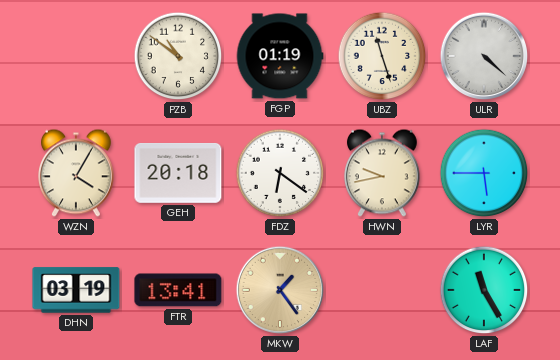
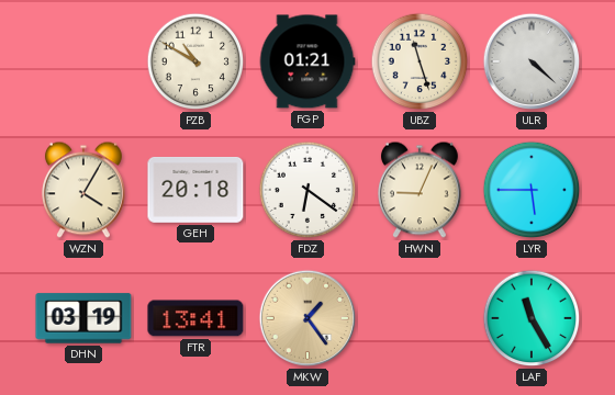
PZB: 10:51 -> 10:50 (195, 61)
FGP: 01:19 -> 01:21 (307, 61)
HWN: 9:43 -> 9:04 (420, 190)
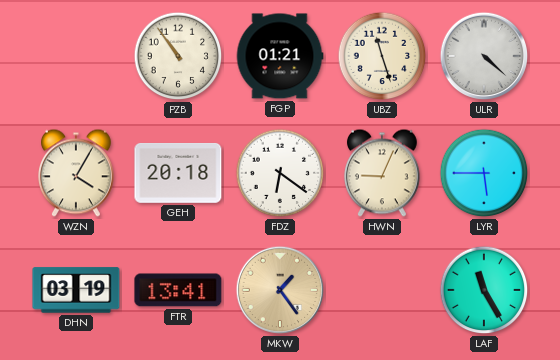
PZB: 10:50 -> 10:54 (178, 56)
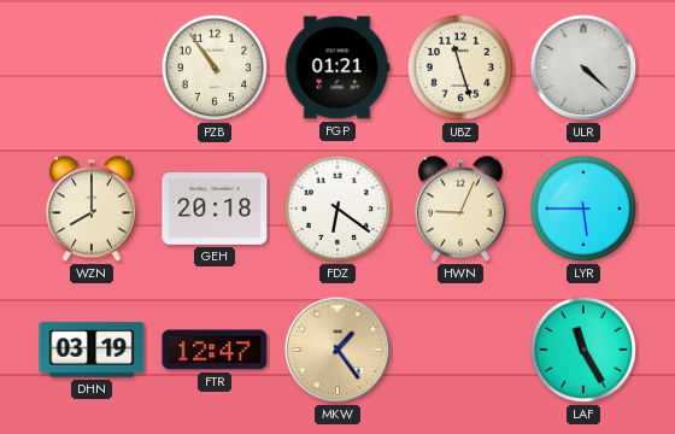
WZN: 4:05 -> 8:00 (92, 209)
FTR: 13:41 -> 12:47 (215, 350)
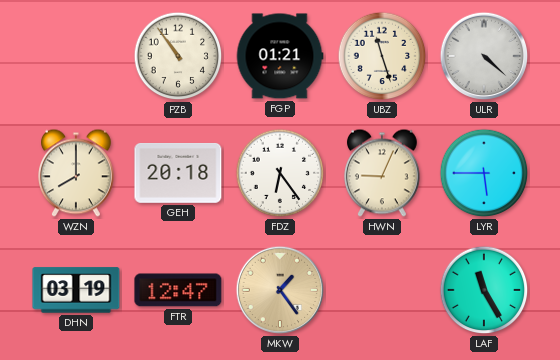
FDZ: 6:21 -> 6:24 (280, 173)
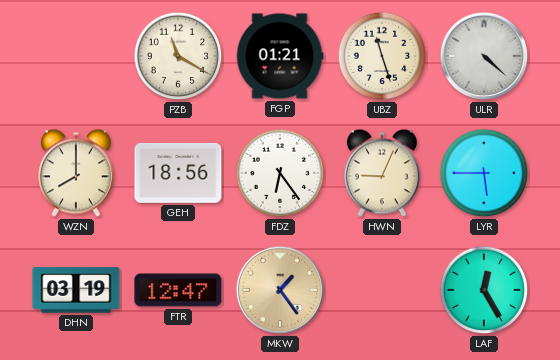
PZB: 10:54 -> 11:20 (178, 56)
GEH: 20:18 -> 18:56 (178, 173)
LAF: 11:25 -> 12:25 (484, 290)
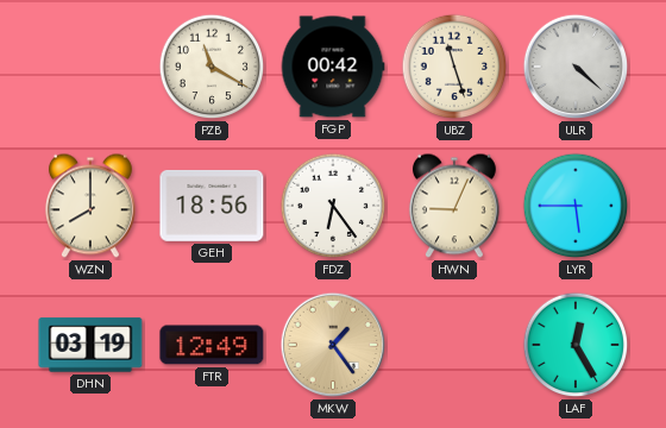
FGP: 01:21 -> 00:42 (333, 67)
FTR: 12:47 -> 12:49 (212, 345)
